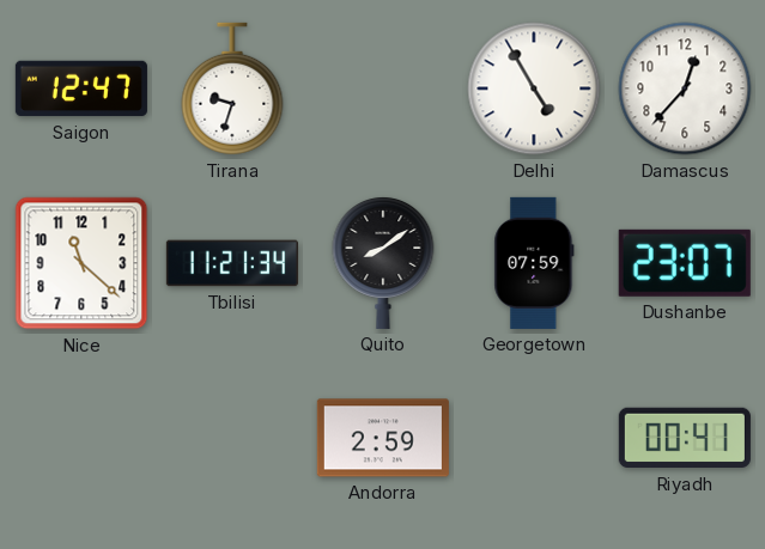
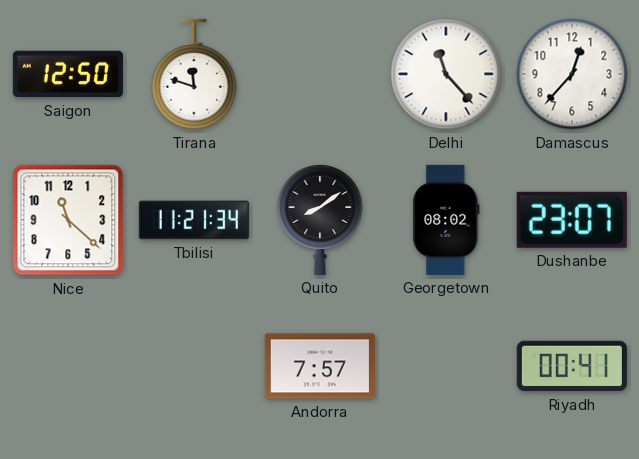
Saigon: 12:47 -> 12:50 (68, 74)
Tirana: 9:33 -> 11:48 (194, 74)
Delhi: 4:55 -> 11:23 (446, 74)
Georgetown: 07:59 -> 08:02 (446, 220)
Andorra: 2:59 -> 7:57 (320, 366)
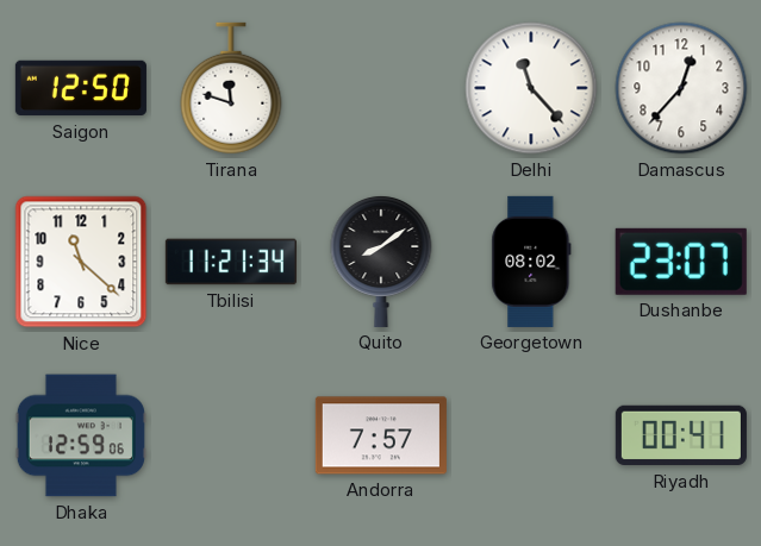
Dhaka: none -> 12:59 (81, 435)
